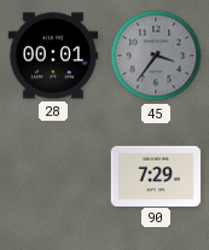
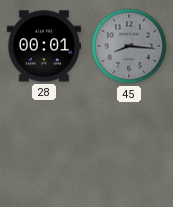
45: 3:36 -> 8:16 (129, 46)
90: 7:29 -> none (156, 175)
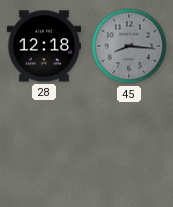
28: 00:01 -> 12:18 (43, 46)
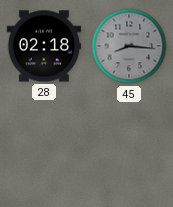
28: 12:18 -> 02:18 (43, 46)
